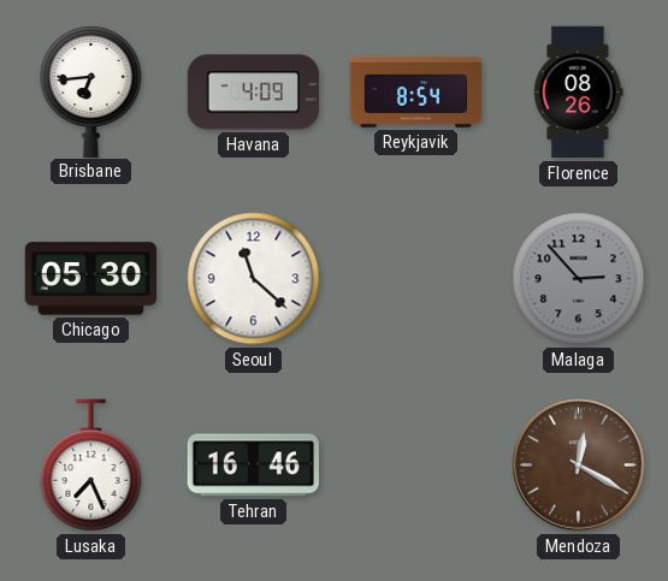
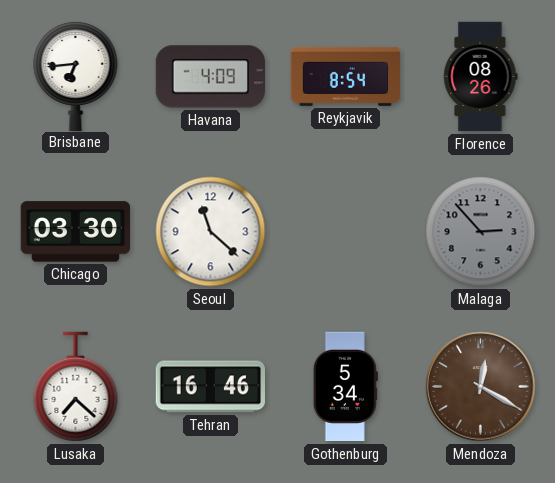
Chicago: 05:30 -> 03:30 (75, 232)
Lusaka: 7:26 -> 7:22 (76, 387)
Gothenburg: none -> 5:34 (345, 387)
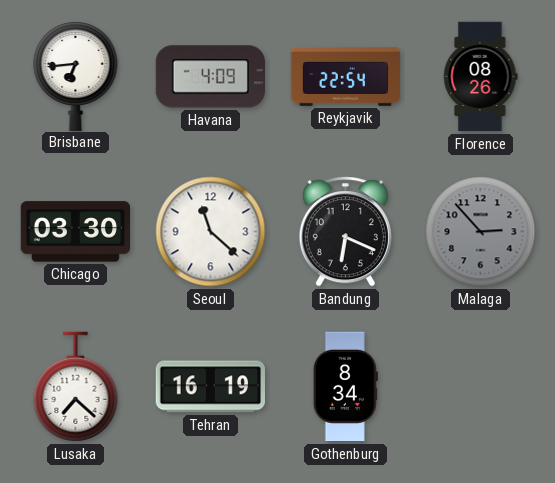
Reykjavik: 8:54 -> 22:54 (346, 76)
Bandung: none -> 6:19 (345, 232)
Tehran: 16:46 -> 16:19 (210, 387)
Gothenburg: 5:34 -> 8:34 (345, 387)
Mendoza: 12:20 -> none (481, 387)
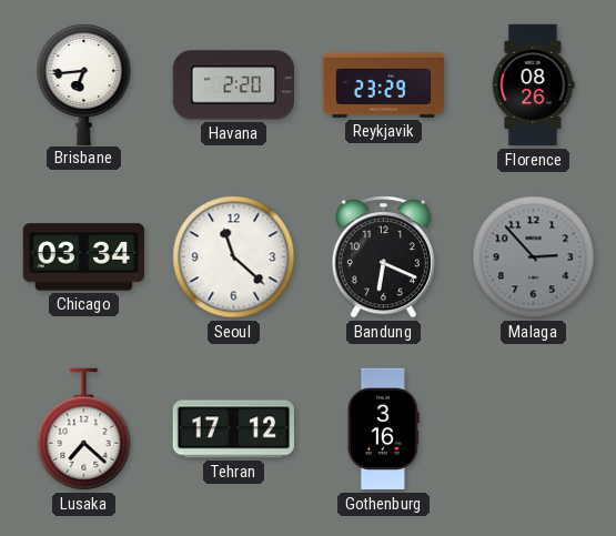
Havana: 4:09 -> 2:20 (233, 85)
Reykjavik: 22:54 -> 23:29 (384, 84)
Chicago: 03:30 -> 03:34 (83, 257)
Tehran: 16:19 -> 17:12 (233, 429)
Gothenburg: 8:34 -> 3:16 (383, 429)
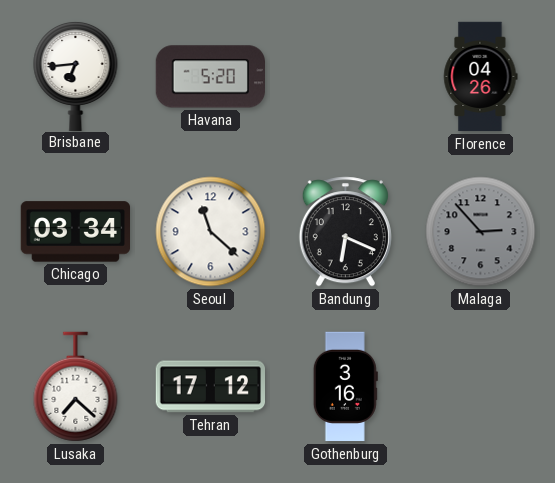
Havana: 2:20 -> 5:20 (210, 77)
Reykjavik: 23:29 -> none (384, 84)
Florence: 08:26 -> 04:26 (481, 77)
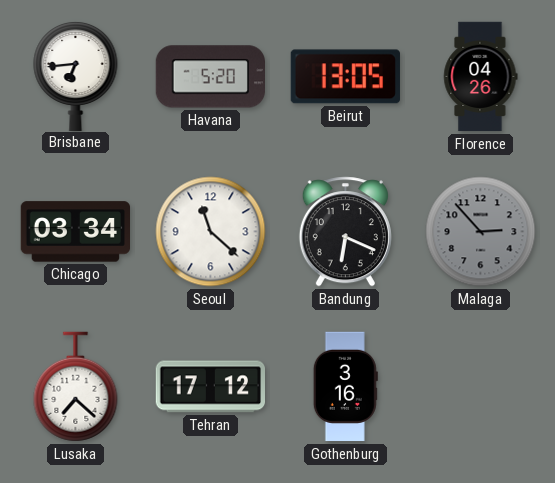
Beirut: none -> 13:05 (345, 77)
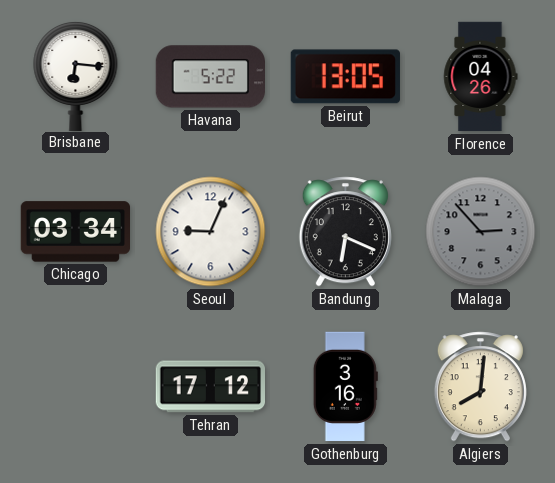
Brisbane: 6:44 -> 6:16 (76, 75)
Havana: 5:20 -> 5:22 (210, 77)
Seoul: 11:22 -> 9:04 (211, 232)
Lusaka: 7:22 -> none (76, 387)
Algiers: none -> 8:01 (480, 387)
